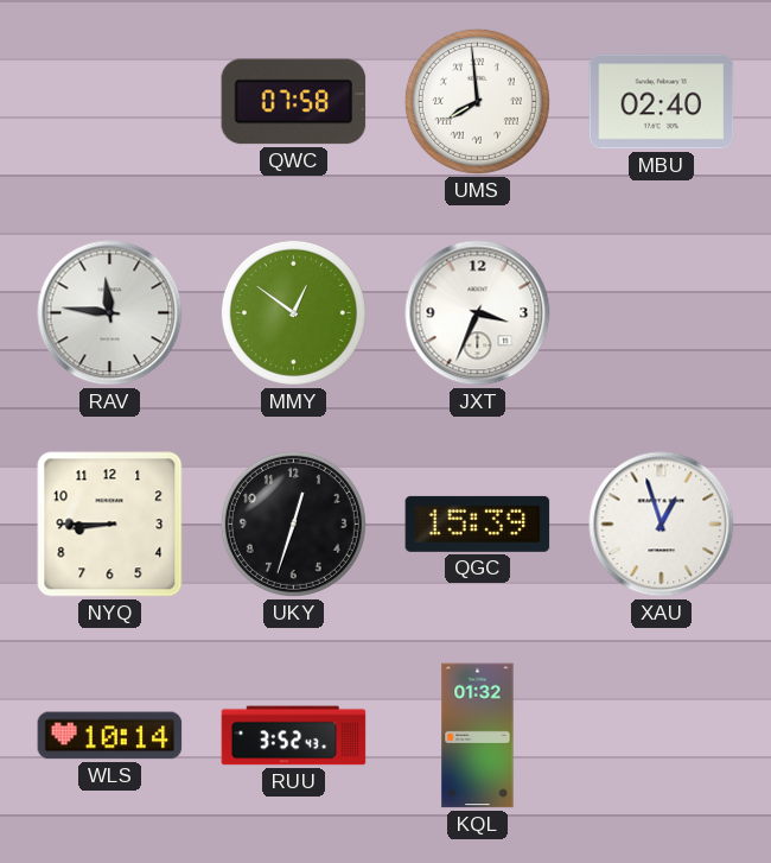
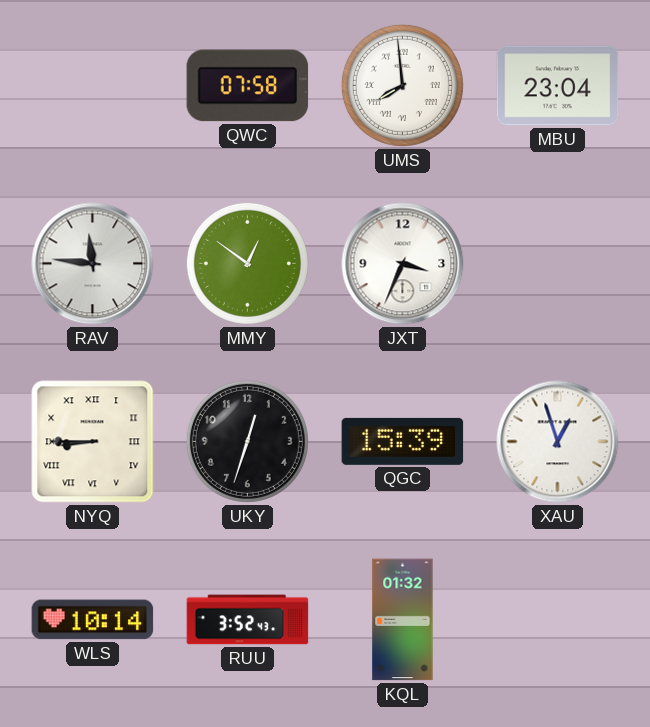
MBU: 02:40 -> 23:04 (558, 86)
NYQ numerals: Arabic -> Roman (93, 442)
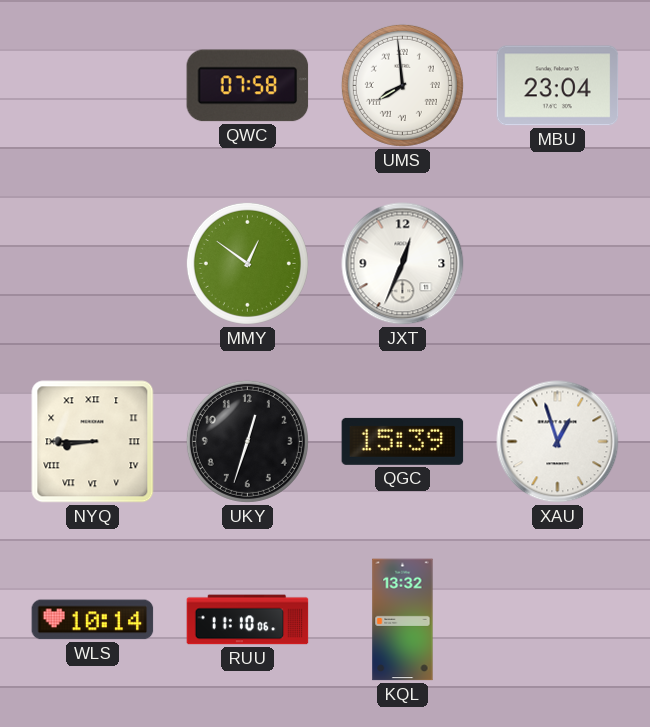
RAV: 11:46 -> none (93, 264)
JXT: 3:34 -> 12:34 (403, 264)
RUU: 3:52 -> 11:10 (248, 620)
KQL: 01:32 -> 13:32 (403, 620)
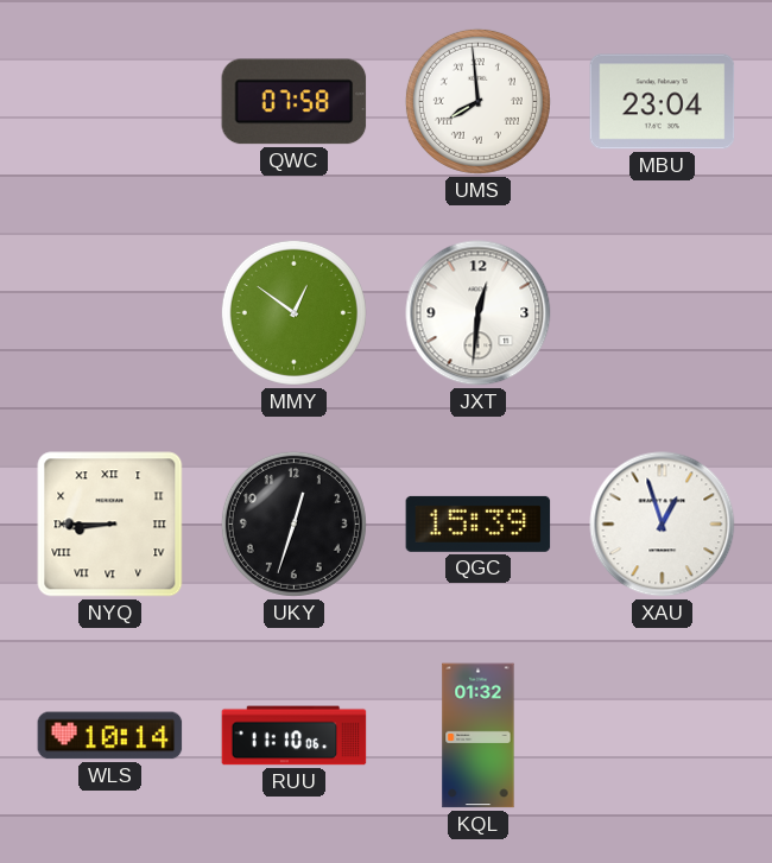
JXT: 12:34 -> 12:31 (479, 313)
KQL: 13:32 -> 01:32 (479, 736)
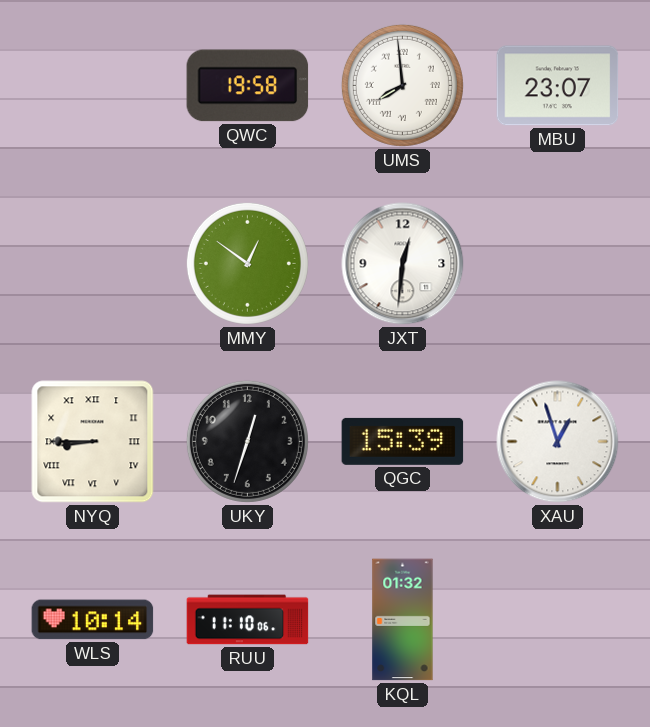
QWC: 07:58 -> 19:58 (248, 86)
MBU: 23:04 -> 23:07 (558, 86)
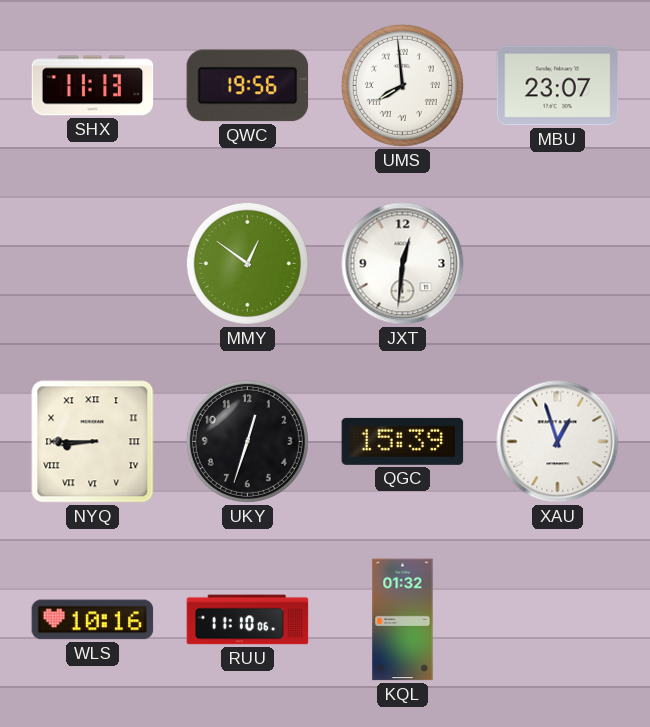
SHX: none -> 11:13 (93, 86)
QWC: 19:58 -> 19:56 (248, 86)
WLS: 10:14 -> 10:16 (93, 620)
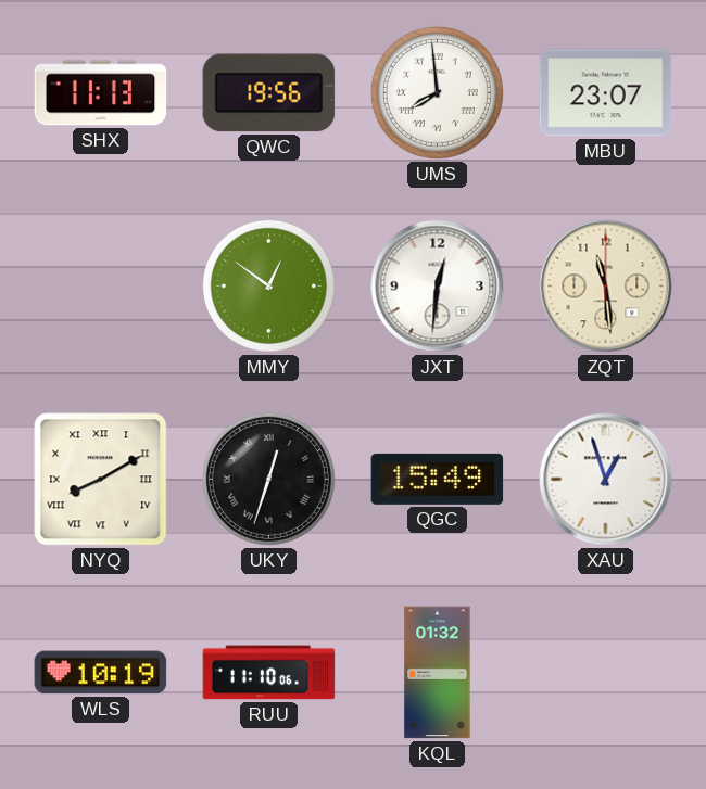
ZQT: none -> 11:29 (606, 287)
NYQ: 8:45 -> 8:10 (101, 480)
UKY numerals: Arabic -> Roman (268, 479)
QGC: 15:39 -> 15:49 (438, 479)
WLS: 10:16 -> 10:19 (101, 673)
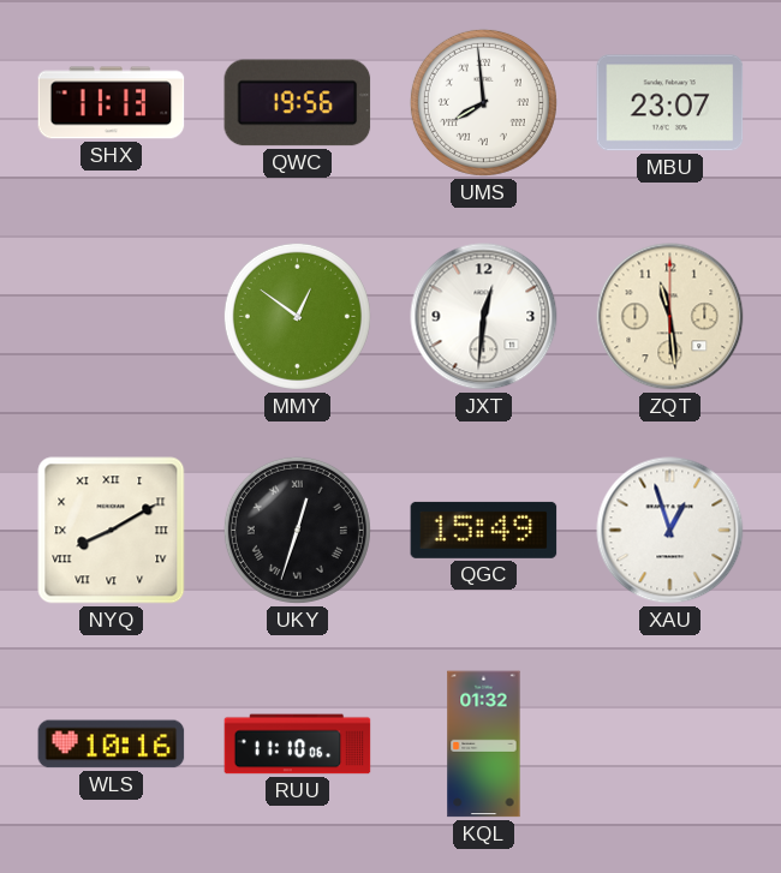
WLS: 10:19 -> 10:16 (112, 745)
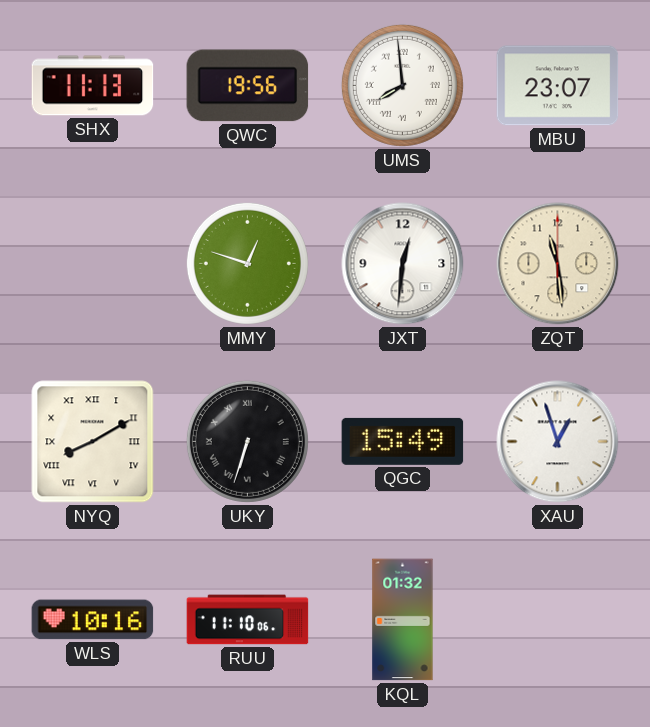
MMY: 12:51 -> 12:48 (247, 263)
UKY: 12:33 -> 6:33 (247, 441)
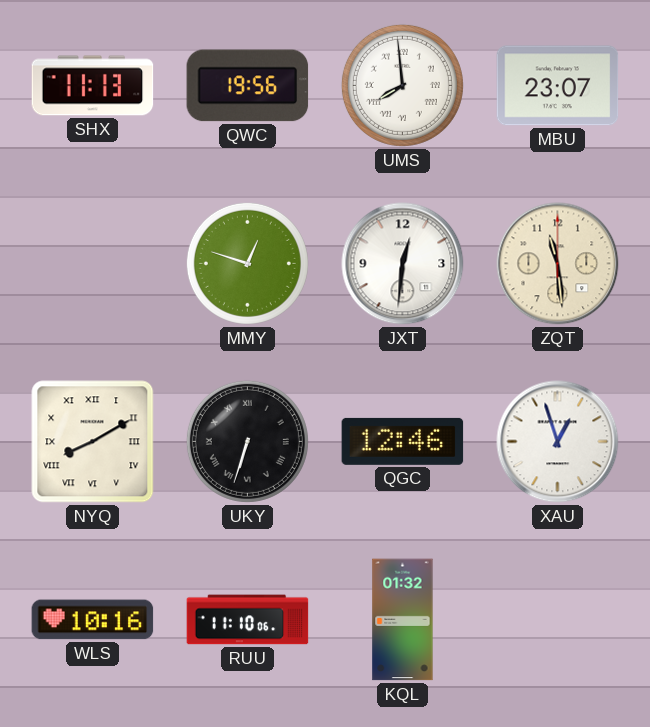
QGC: 15:49 -> 12:46 (403, 441)
